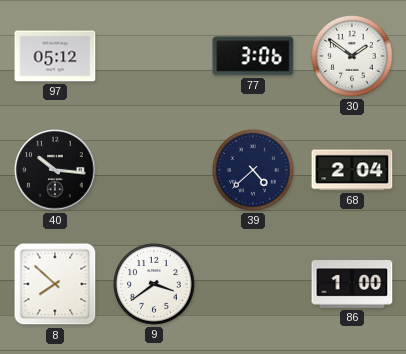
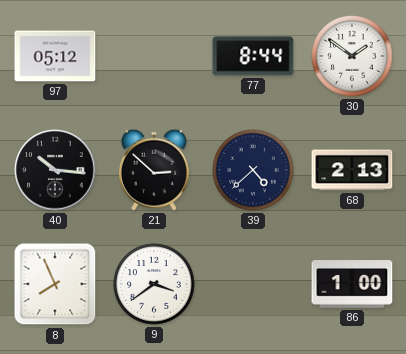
77: 3:06 -> 8:44 (253, 56)
21: none -> 2:52 (155, 170)
68: 2:04 -> 2:13 (352, 170)
8: 7:52 -> 7:56 (55, 284)
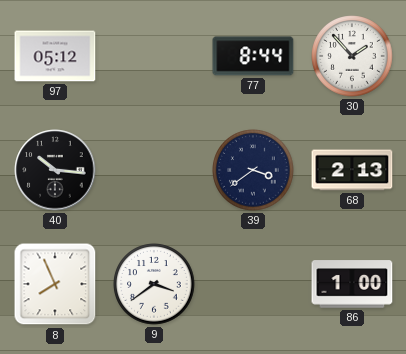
30: 1:51 -> 1:53 (352, 56)
21: 2:52 -> none (155, 170)
39: 4:38 -> 3:39 (253, 170)
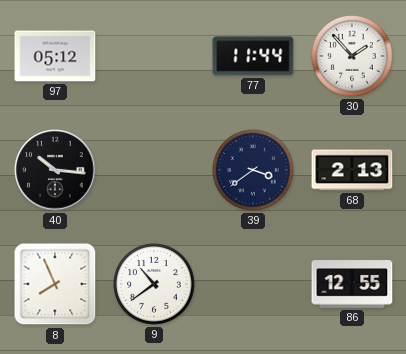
77: 8:44 -> 11:44 (253, 56)
9: 3:39 -> 10:39 (154, 284)
86: 1:00 -> 12:55 (352, 284)
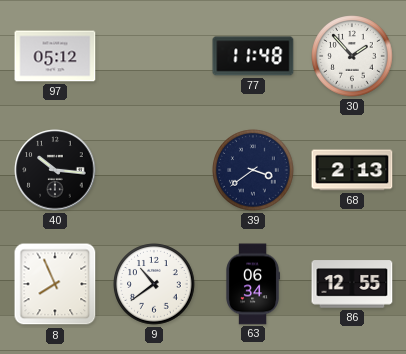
77: 11:44 -> 11:48 (253, 56)
63: none -> 06:34 (252, 284)
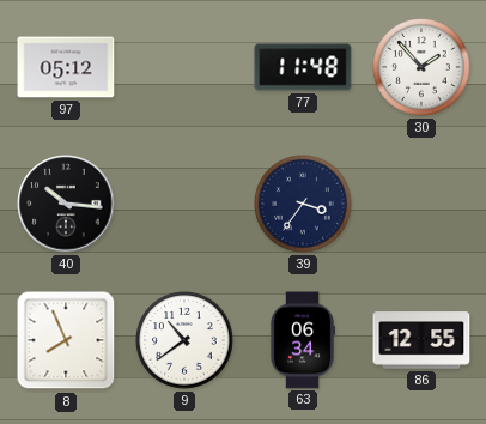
39: 3:39 -> 3:36 (303, 204)
68: 2:13 -> none (352, 170)
